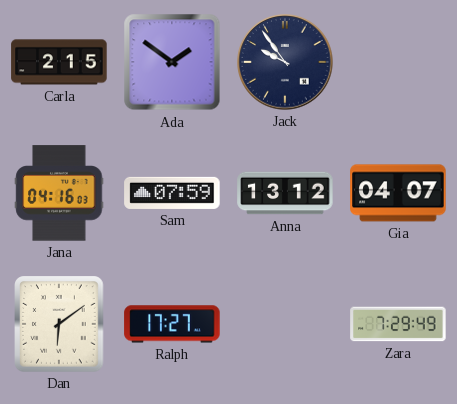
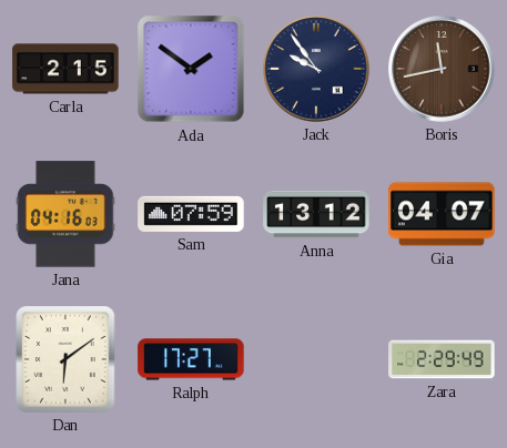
Boris: none -> 11:43 (442, 69)
Zara: 7:29 -> 2:29 (442, 359)
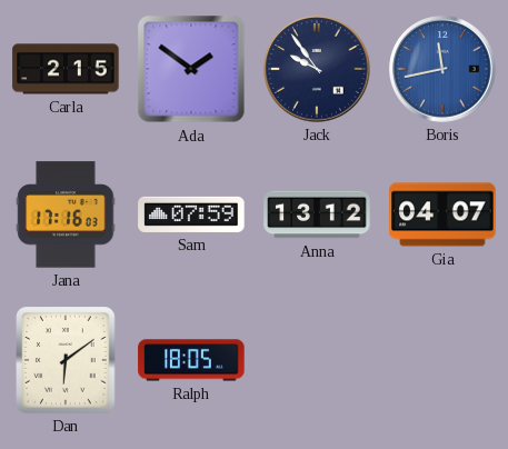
Boris dial: brown -> blue (442, 69)
Jana: 04:16 -> 17:16 (66, 214)
Ralph: 17:27 -> 18:05 (191, 360)
Zara: 2:29 -> none (442, 359)
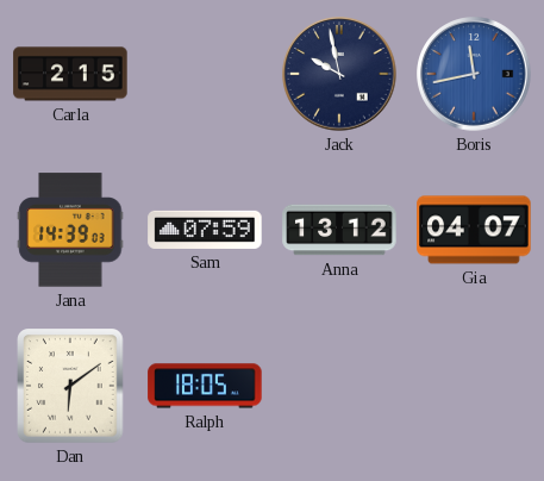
Ada: 1:51 -> none (191, 69)
Jack: 9:54 -> 9:58 (339, 74)
Jana: 17:16 -> 14:39 (70, 230)
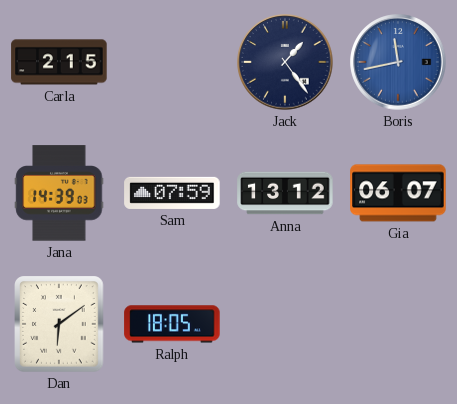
Jack: 9:58 -> 1:24 (285, 62)
Gia: 04:07 -> 06:07 (398, 193)
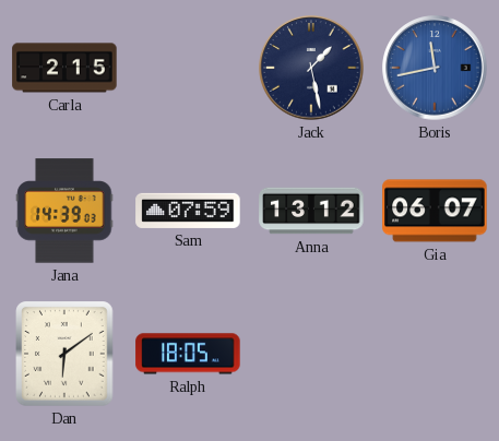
Jack: 1:24 -> 1:28 (311, 68)
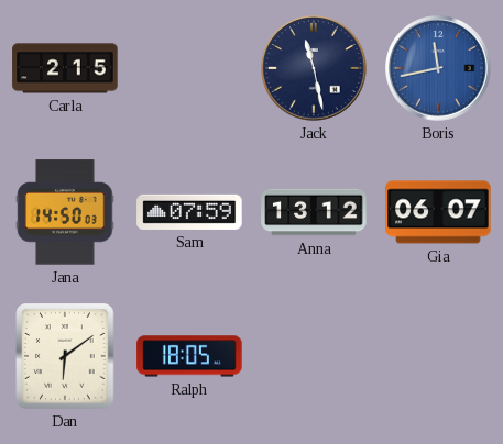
Jack: 1:28 -> 11:28 (314, 68)
Jana: 14:39 -> 14:50 (65, 212)
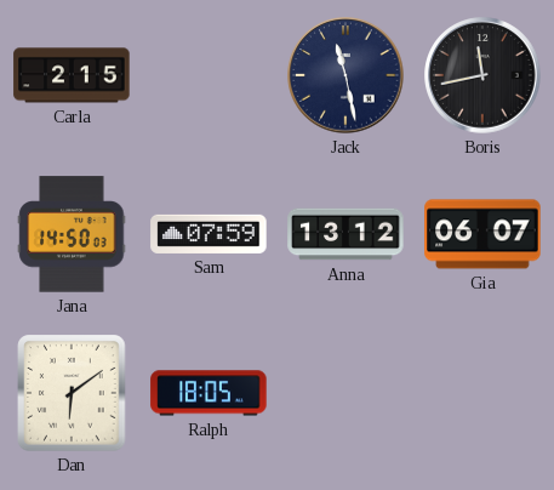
Boris dial: blue -> black (482, 75)
